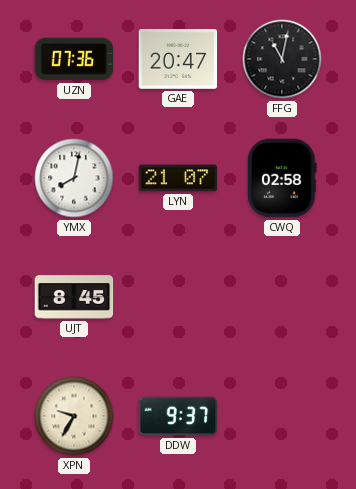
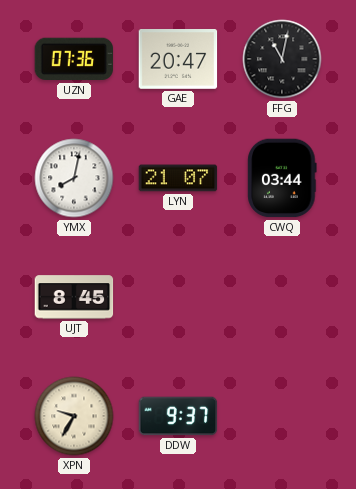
CWQ: 02:58 -> 03:44 (282, 178)
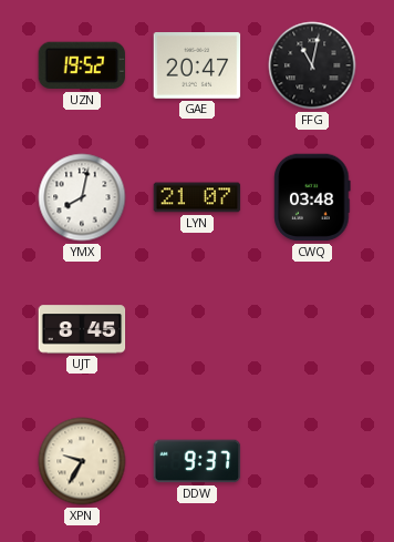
UZN: 07:36 -> 19:52 (82, 65)
CWQ: 03:44 -> 03:48 (312, 197)
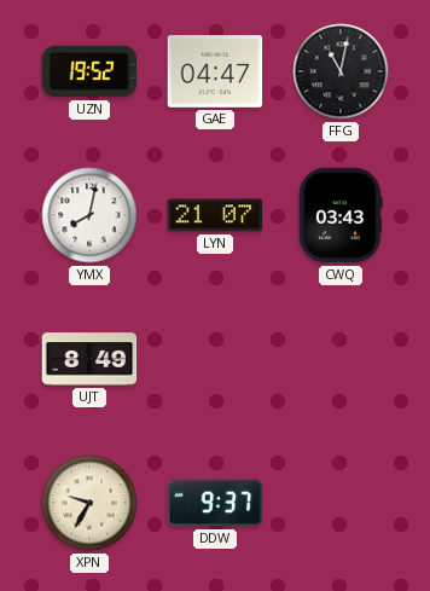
GAE: 20:47 -> 04:47 (215, 73)
CWQ: 03:48 -> 03:43 (341, 215)
UJT: 8:45 -> 8:49 (89, 359)
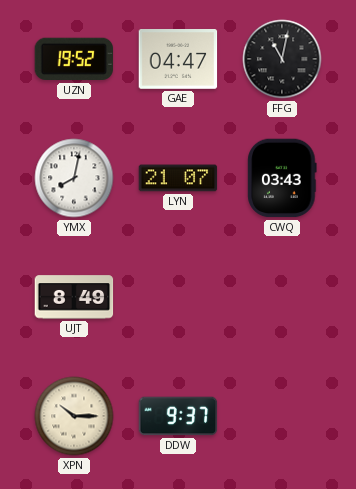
XPN: 9:35 -> 10:15 (74, 416)
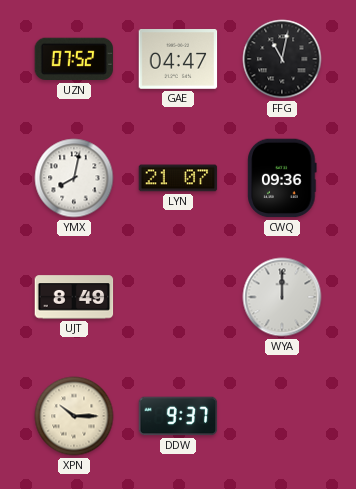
UZN: 19:52 -> 07:52 (74, 59)
CWQ: 03:43 -> 09:36 (282, 178)
WYA: none -> 12:00 (282, 297)
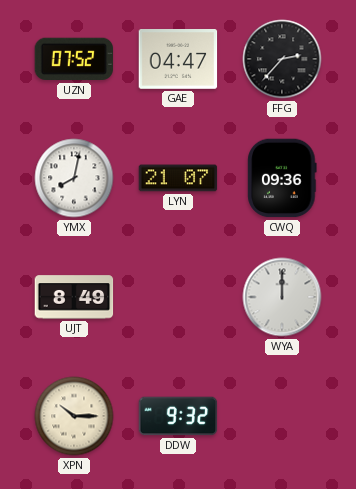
FFG: 11:02 -> 2:37 (282, 59)
DDW: 9:37 -> 9:32 (178, 416)
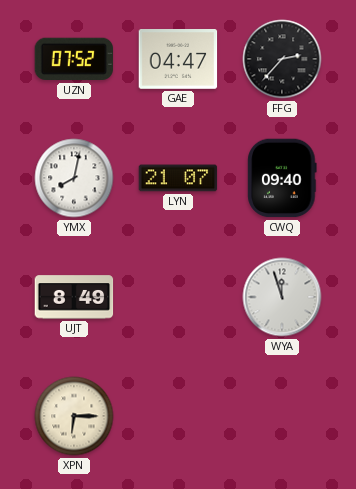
CWQ: 09:36 -> 09:40 (282, 178)
WYA: 12:00 -> 11:57 (282, 297)
XPN: 10:15 -> 6:15 (74, 416)
DDW: 9:32 -> none (178, 416)
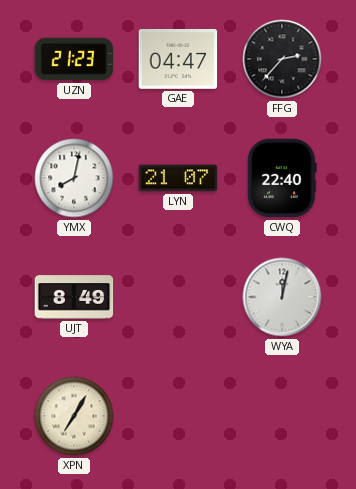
UZN: 07:52 -> 21:23 (74, 59)
CWQ: 09:40 -> 22:40 (282, 178)
WYA: 11:57 -> 12:02 (282, 297)
XPN: 6:15 -> 7:05 (74, 416)
